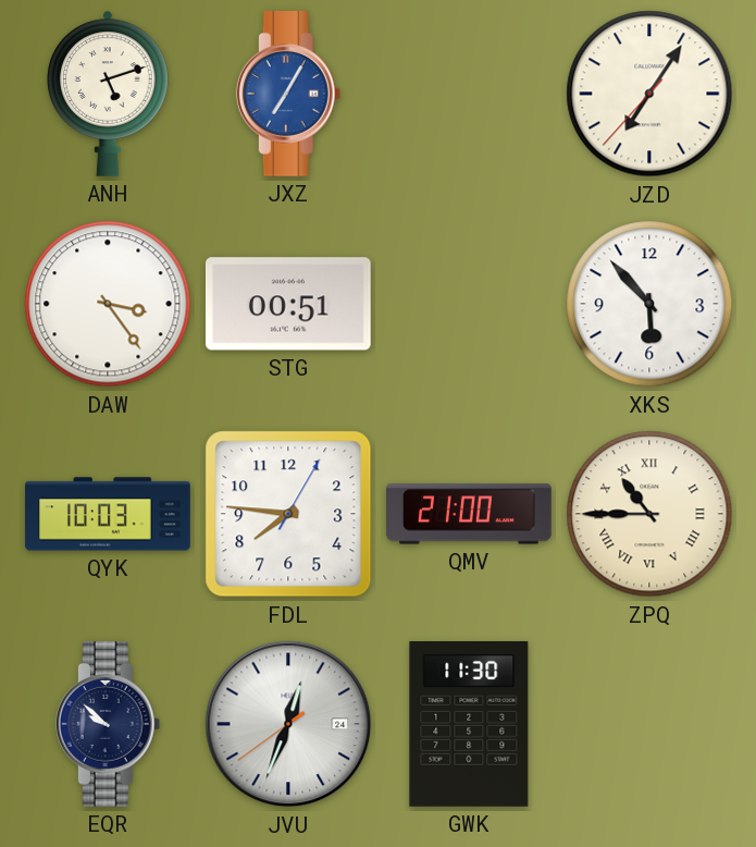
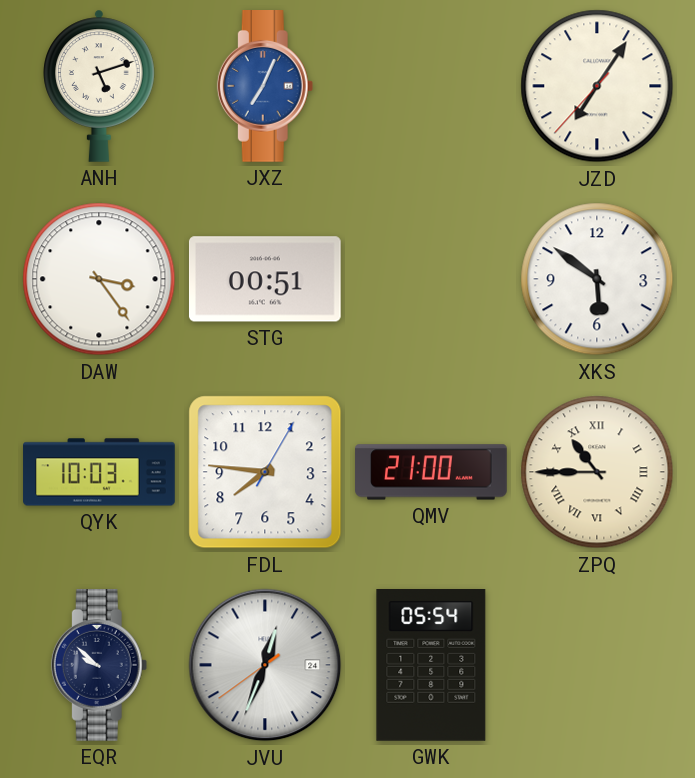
JXZ: 7:05 -> 7:04 (265, 87)
XKS: 5:53 -> 5:51 (597, 279)
GWK: 11:30 -> 05:54 (431, 666)
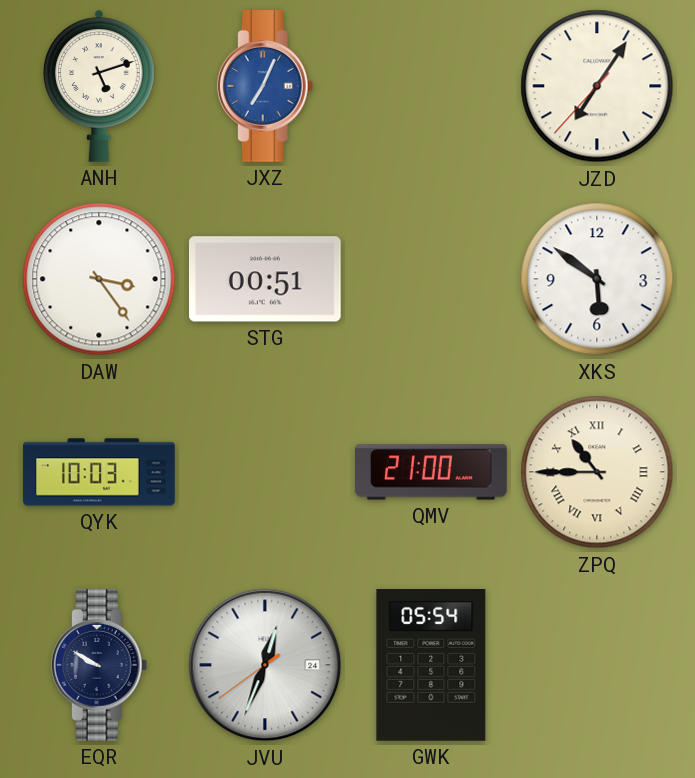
FDL: 7:46 -> none (265, 472)
EQR: 9:52 -> 9:50 (99, 666)
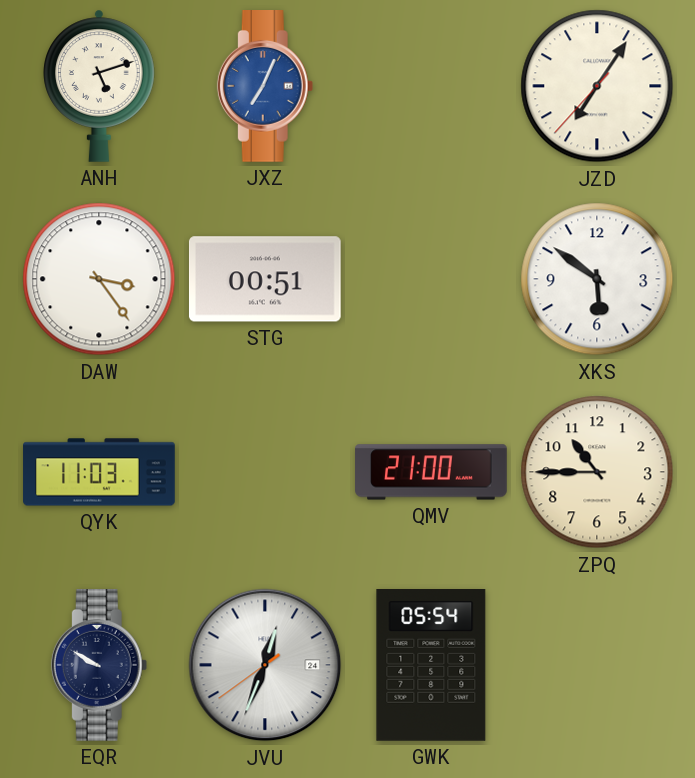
QYK: 10:03 -> 11:03 (99, 472)
ZPQ numerals: Roman -> Arabic (597, 472)
